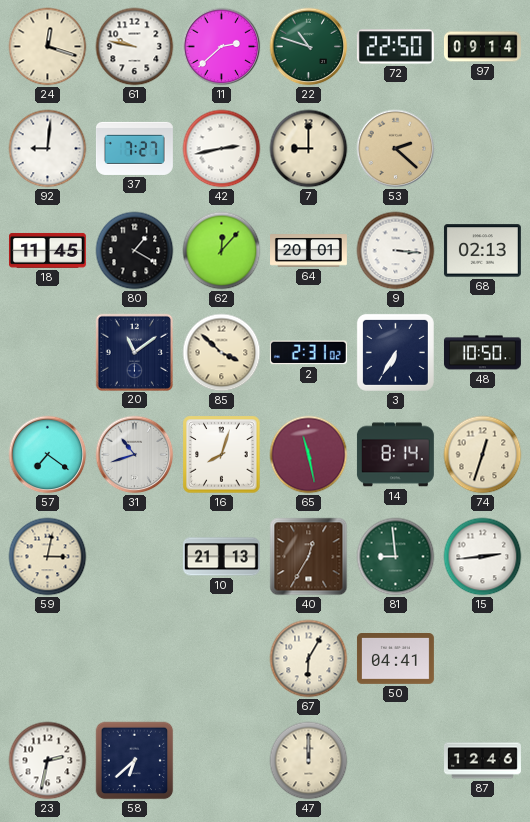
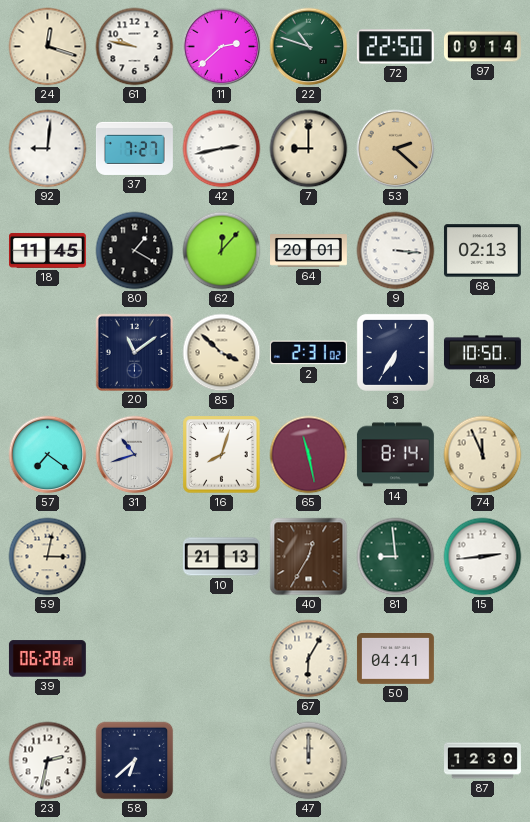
74: 12:33 -> 11:56 (483, 455)
39: none -> 06:28 (47, 659)
87: 12:46 -> 12:30 (483, 761)
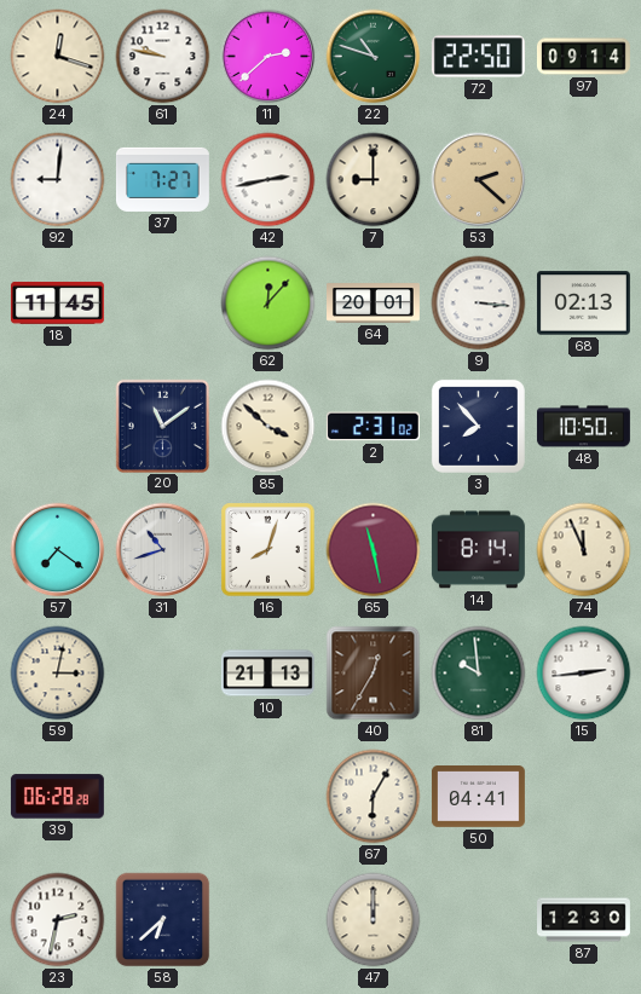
80: 1:20 -> none (135, 251)
3: 6:35 -> 7:53 (478, 426)
81: 8:59 -> 9:59 (479, 674)
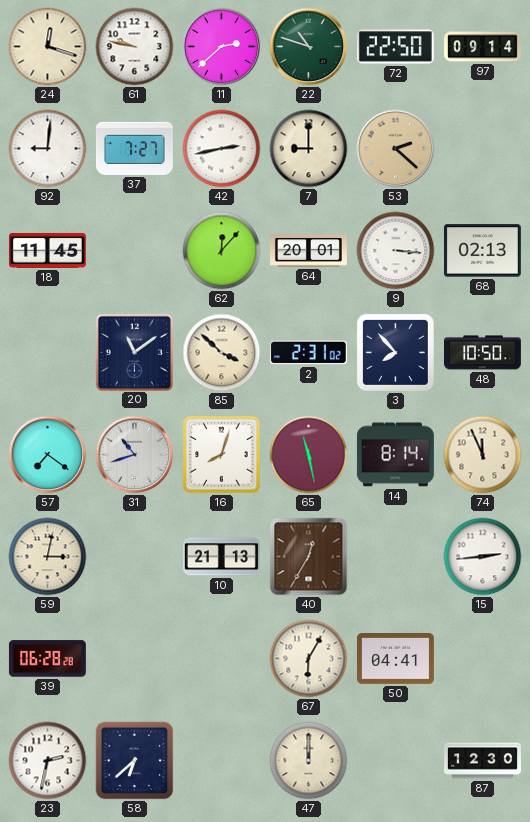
81: 9:59 -> none (479, 674)
